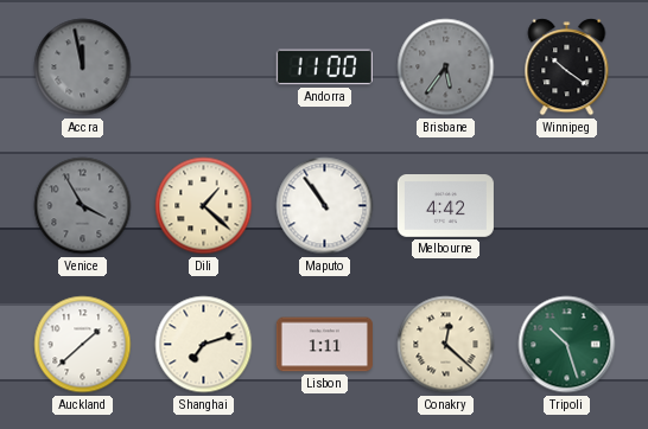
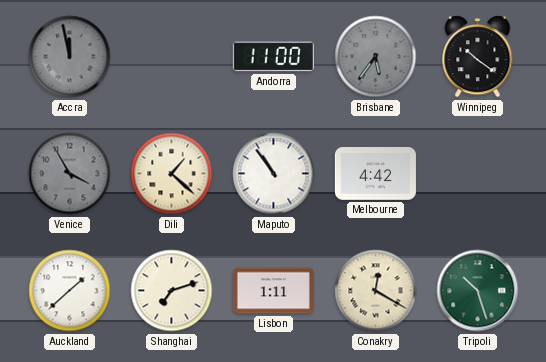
Conakry: 12:22 -> 12:20 (376, 291)
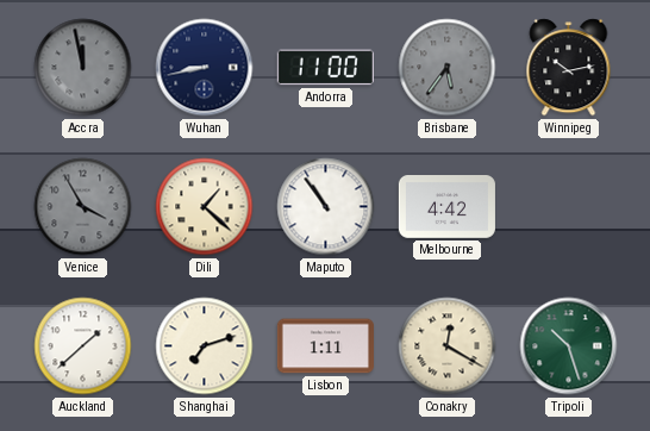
Wuhan: none -> 8:43 (205, 68)
Winnipeg: 10:21 -> 10:13 (569, 68)
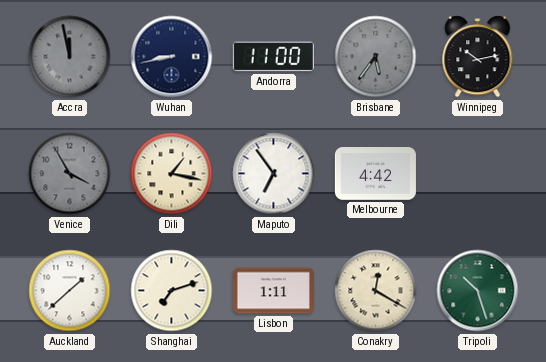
Dili: 1:22 -> 1:17 (172, 174)
Maputo: 10:54 -> 6:54 (274, 174)
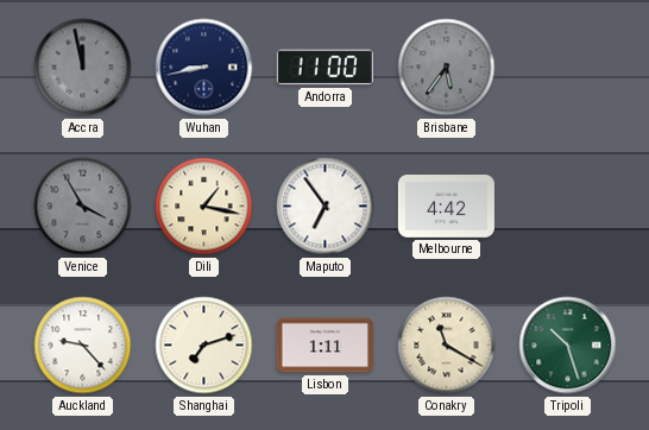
Winnipeg: 10:13 -> none (478, 57)
Auckland: 1:38 -> 9:23 (83, 346)
Conakry: 12:20 -> 11:20 (447, 346)
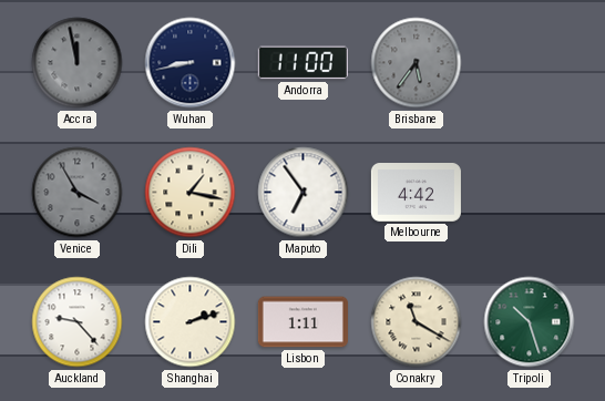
Shanghai: 7:12 -> 2:12 (191, 322)
